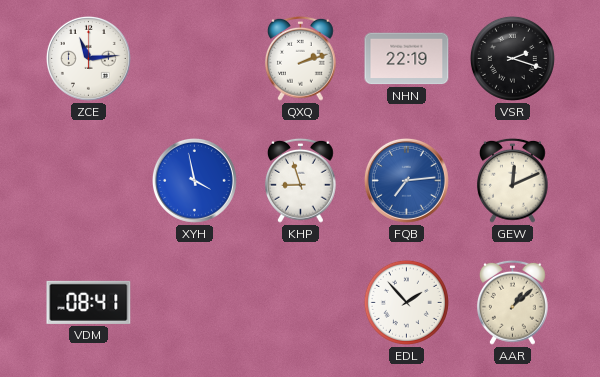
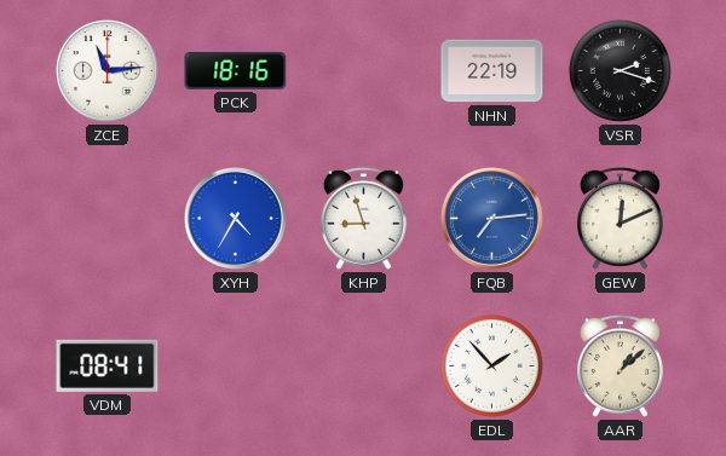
PCK: none -> 18:16 (236, 71)
QXQ: 2:12 -> none (301, 58)
XYH: 3:58 -> 4:35 (235, 218)
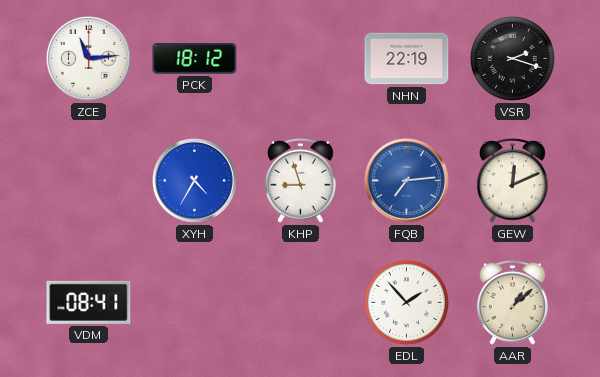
PCK: 18:16 -> 18:12 (195, 59)
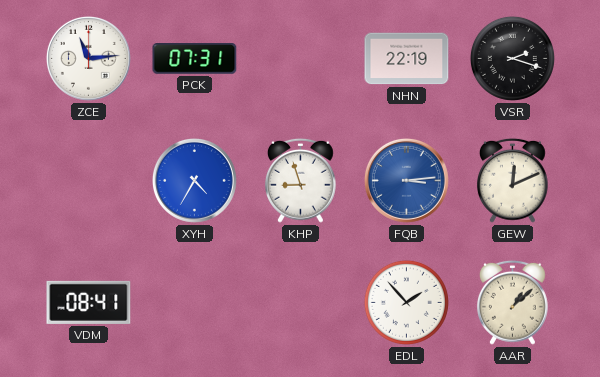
PCK: 18:12 -> 07:31 (195, 59)
FQB: 7:14 -> 3:14 (406, 180)
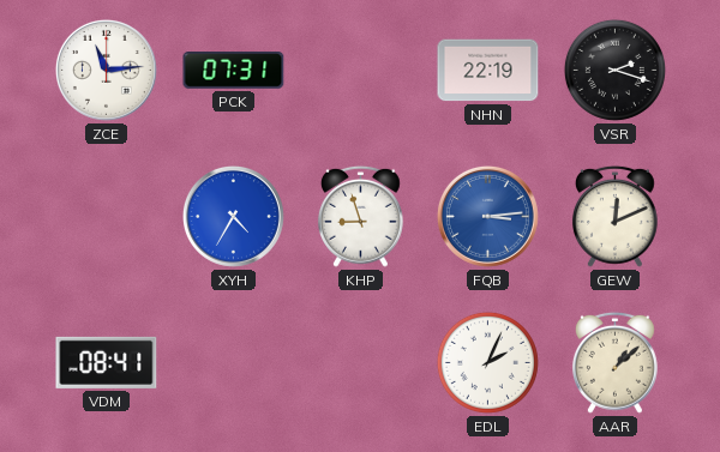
EDL: 1:53 -> 2:04 (487, 362)
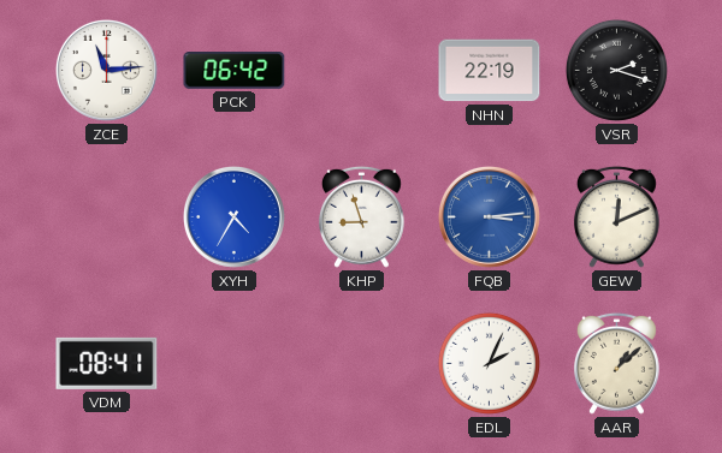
PCK: 07:31 -> 06:42 (235, 71)
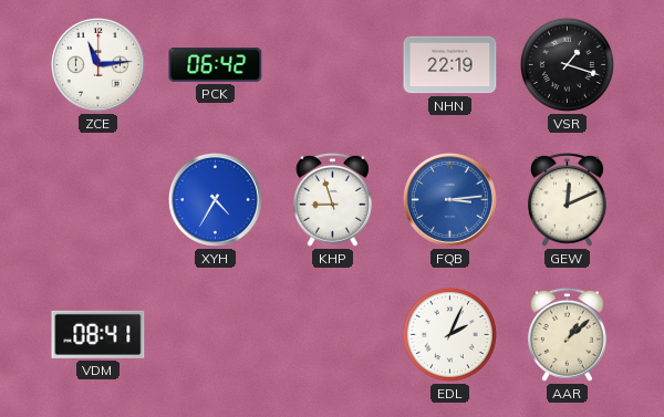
VSR: 2:18 -> 1:18 (567, 64)
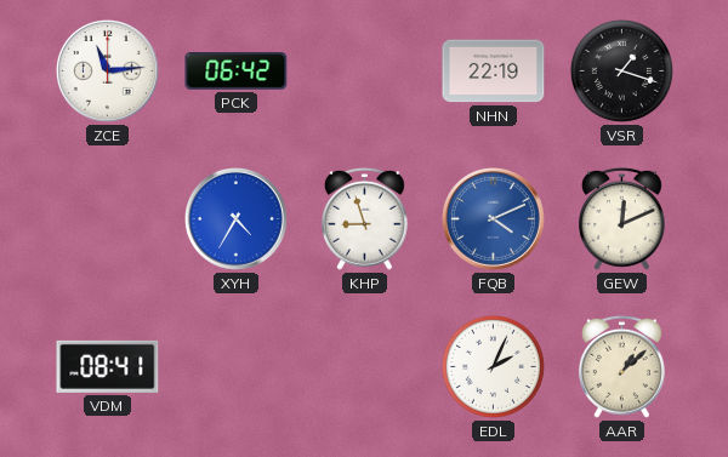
FQB: 3:14 -> 4:11 (493, 218)
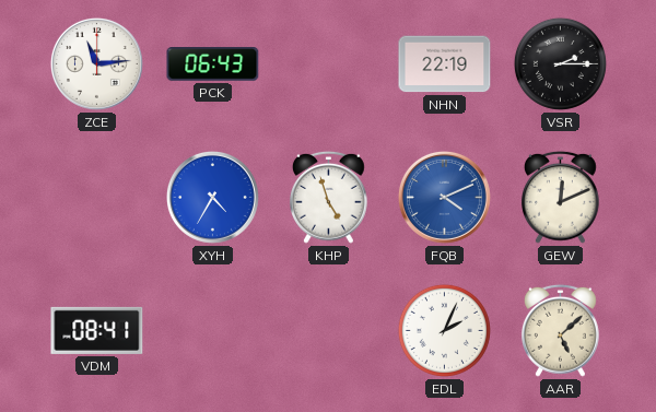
PCK: 06:42 -> 06:43 (213, 64)
VSR: 1:18 -> 2:15 (560, 63)
KHP: 8:57 -> 4:57 (329, 197)
AAR: 1:08 -> 5:08 (561, 330)
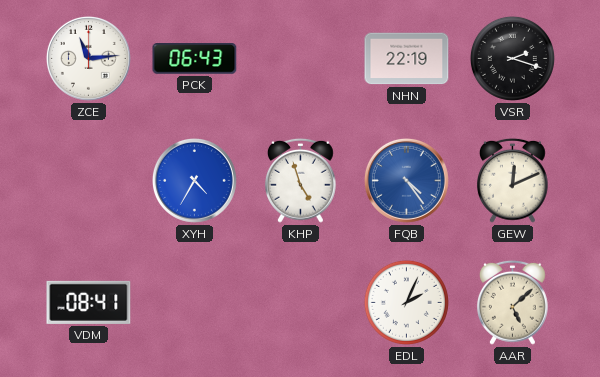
VSR: 2:15 -> 2:18 (512, 58)
FQB: 4:11 -> 4:24 (406, 180)
